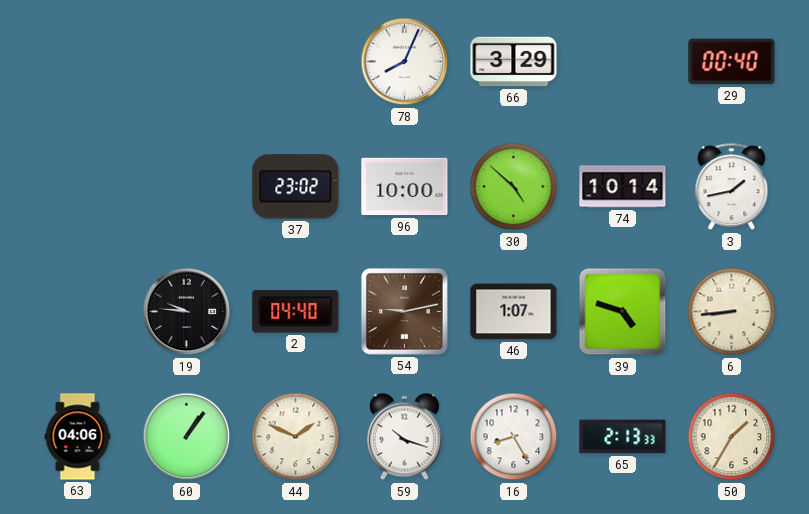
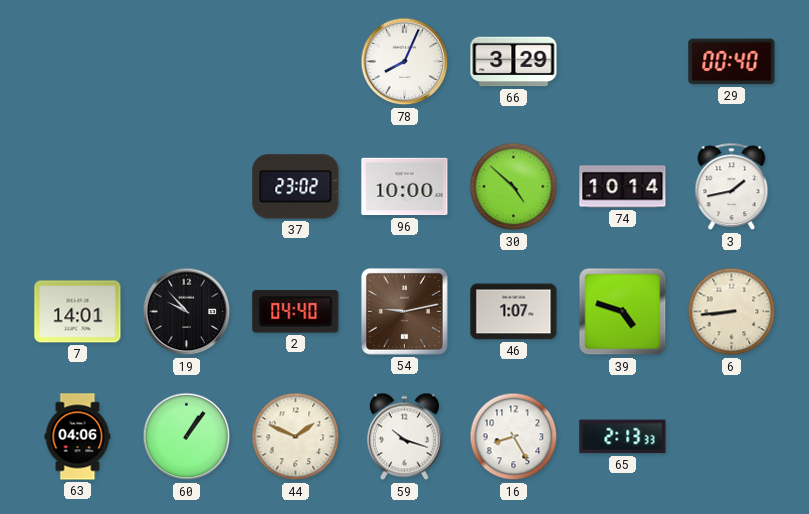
7: none -> 14:01 (78, 312)
19: 9:46 -> 9:53 (187, 312)
50: 1:35 -> none (732, 437)
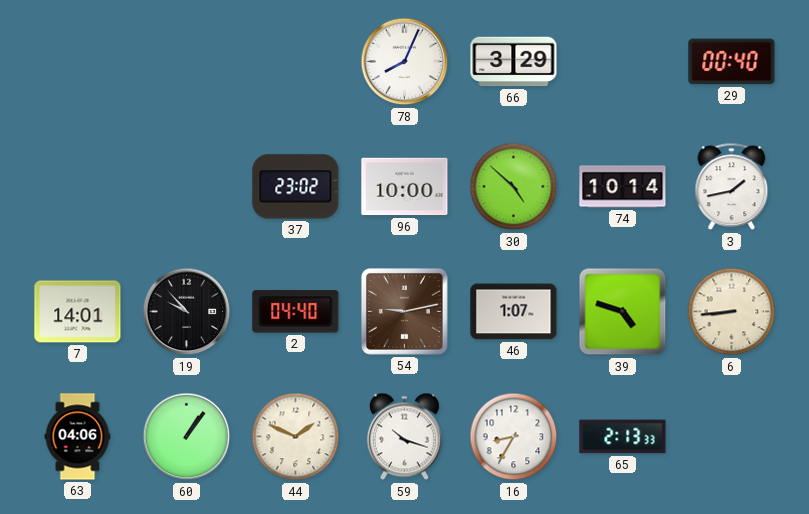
16: 8:25 -> 8:35 (514, 437)
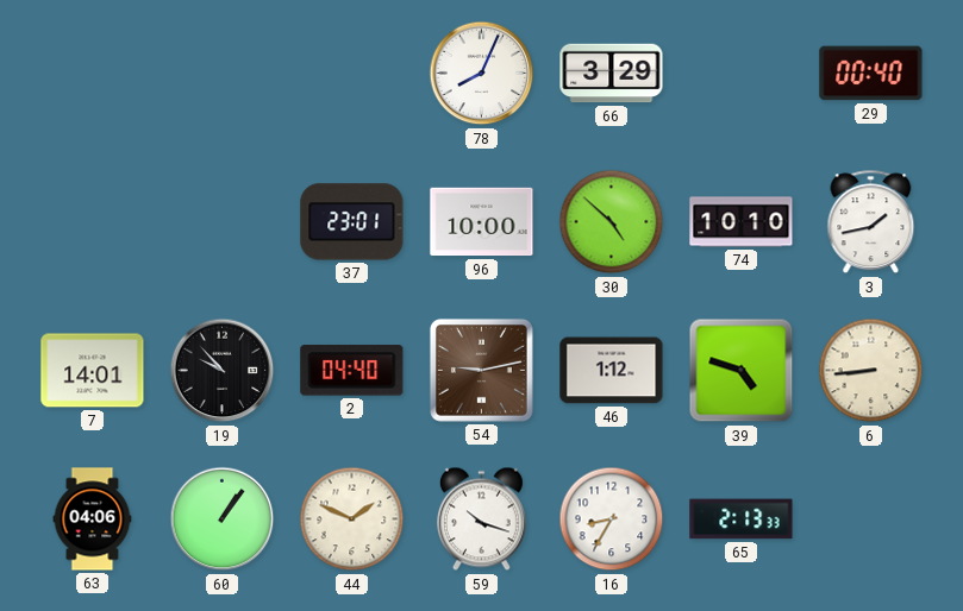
37: 23:02 -> 23:01 (352, 222)
74: 10:14 -> 10:10 (742, 222)
46: 1:07 -> 1:12 (612, 371)
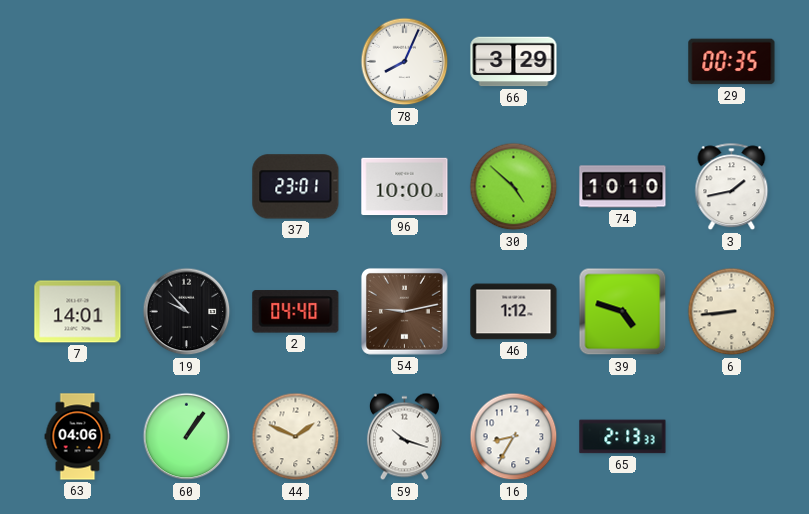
29: 00:40 -> 00:35 (732, 62)
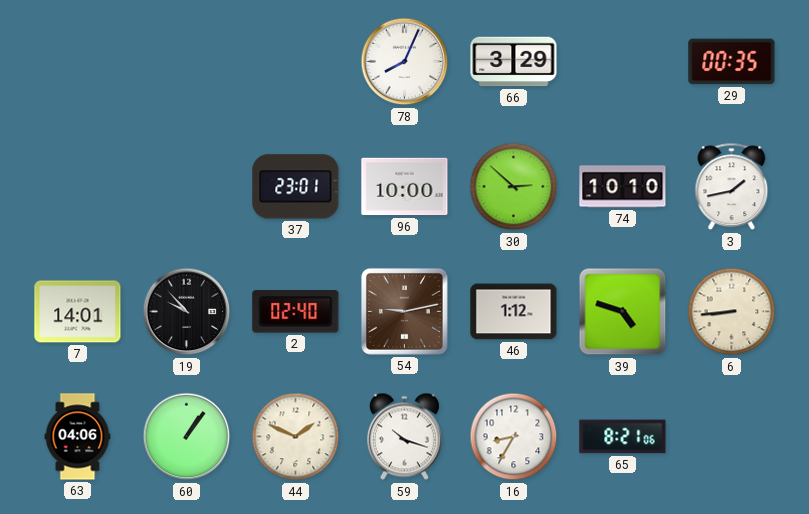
30: 4:52 -> 2:52 (514, 187)
2: 04:40 -> 02:40 (296, 312)
65: 2:13 -> 8:21 (623, 437)
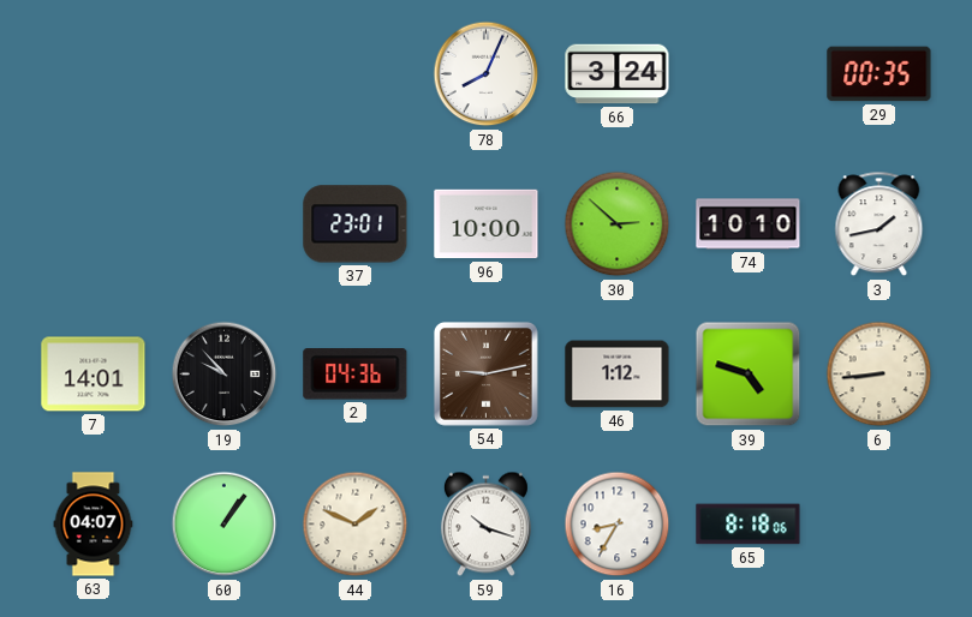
66: 3:29 -> 3:24 (618, 74)
2: 02:40 -> 04:36 (356, 375)
63: 04:06 -> 04:07 (94, 525)
65: 8:21 -> 8:18 (749, 525)
